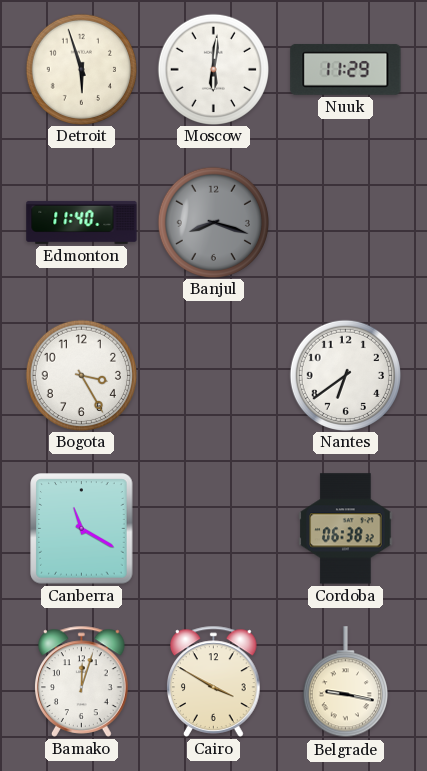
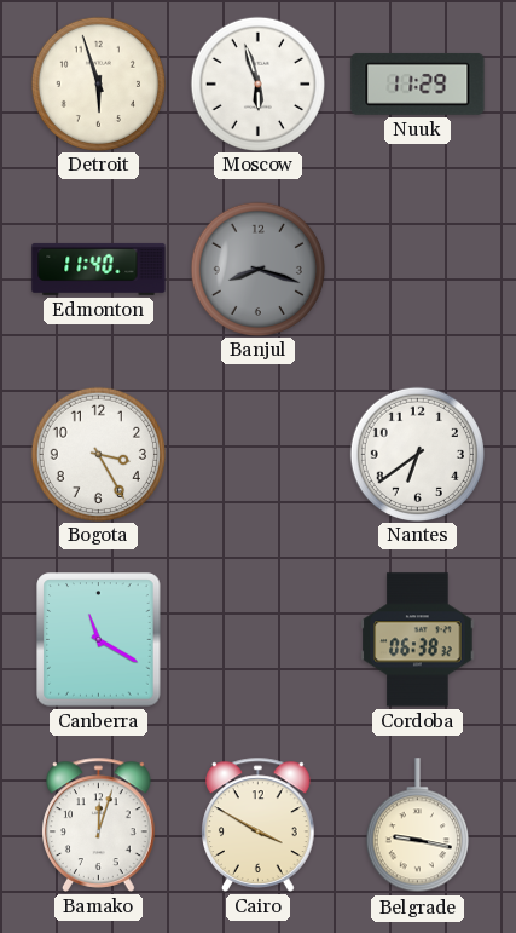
Moscow: 6:01 -> 5:57 (257, 83)
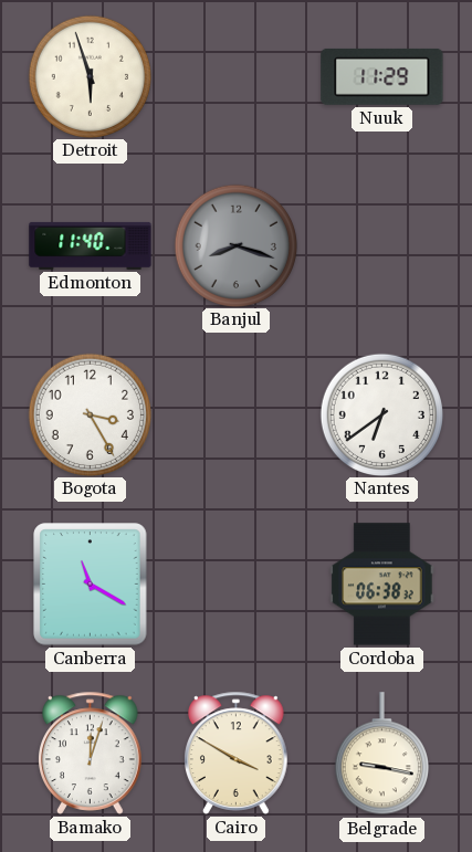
Moscow: 5:57 -> none (257, 83)
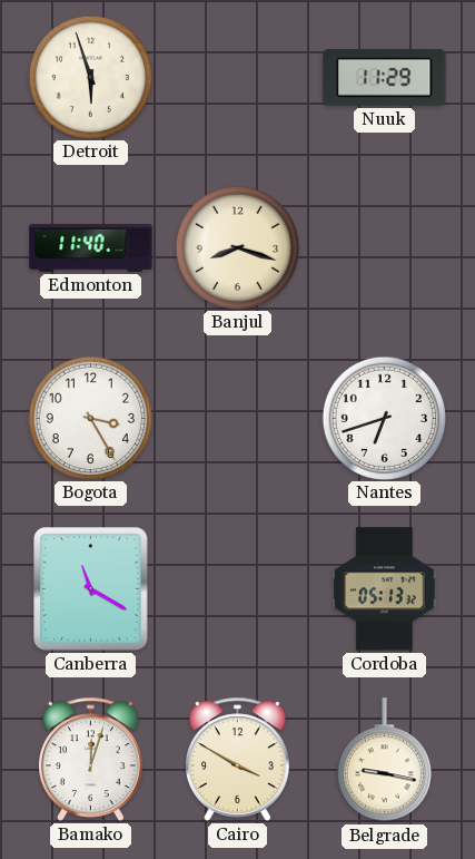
Banjul dial: grey -> cream (237, 247)
Nantes: 6:39 -> 6:42 (384, 418)
Cordoba: 06:38 -> 05:13 (385, 589)
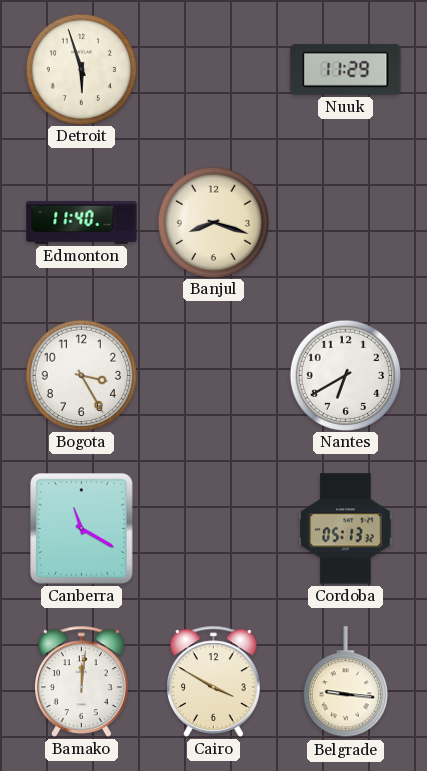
Nantes: 6:42 -> 6:40 (345, 375)
Bamako: 12:03 -> 12:01 (82, 681)
Belgrade: 9:17 -> 9:16 (345, 682)
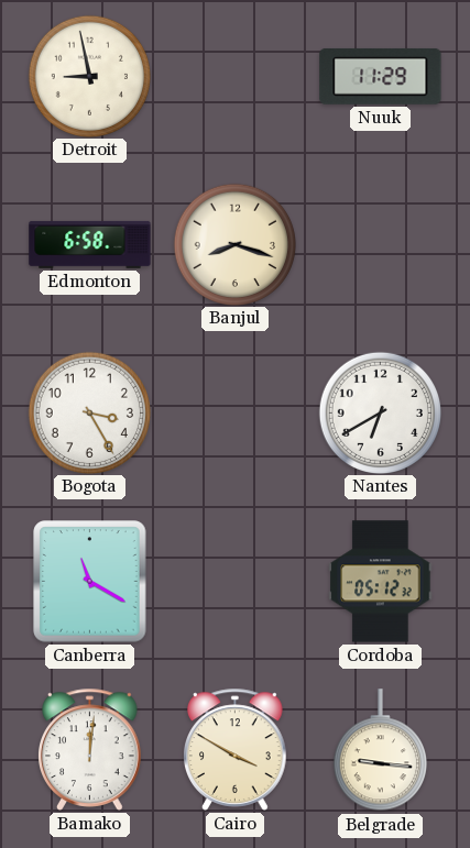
Detroit: 5:57 -> 8:58 (89, 76)
Edmonton: 11:40 -> 6:58 (90, 244)
Cordoba: 05:13 -> 05:12 (381, 582)
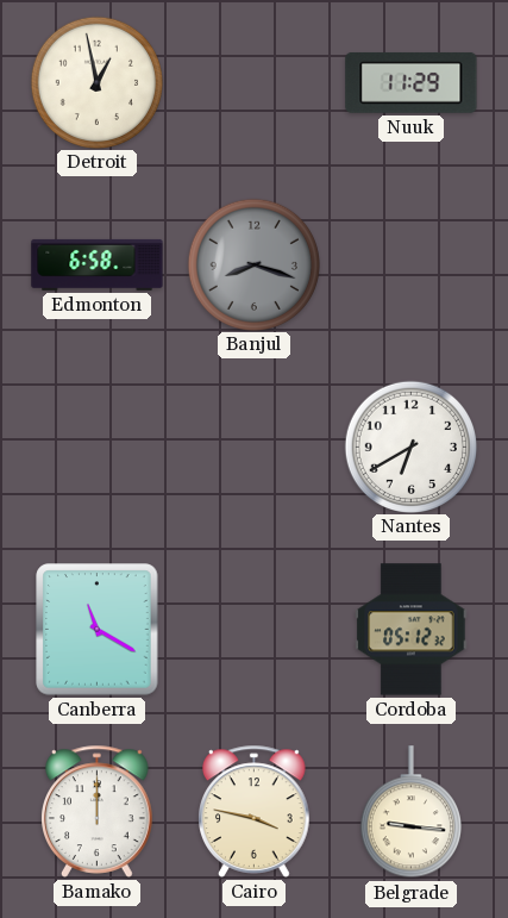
Detroit: 8:58 -> 12:58 (96, 82)
Banjul dial: cream -> grey (253, 264)
Bogota: 3:25 -> none (89, 412)
Bamako: 12:01 -> 12:00 (98, 811)
Cairo: 3:50 -> 3:47 (255, 811)
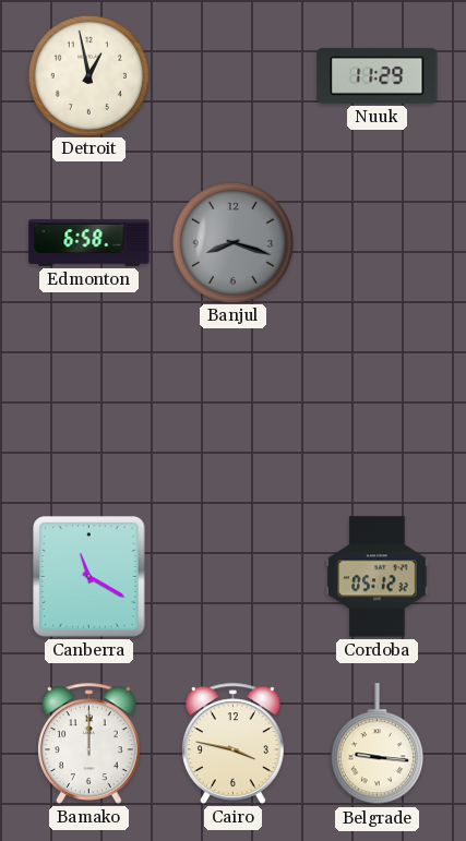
Nantes: 6:40 -> none (410, 446)
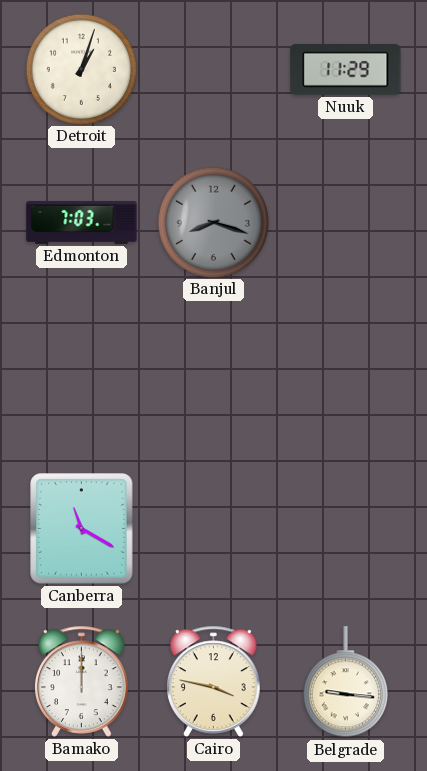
Detroit: 12:58 -> 1:03 (81, 69)
Edmonton: 6:58 -> 7:03 (82, 222)
Cordoba: 05:12 -> none (378, 577)
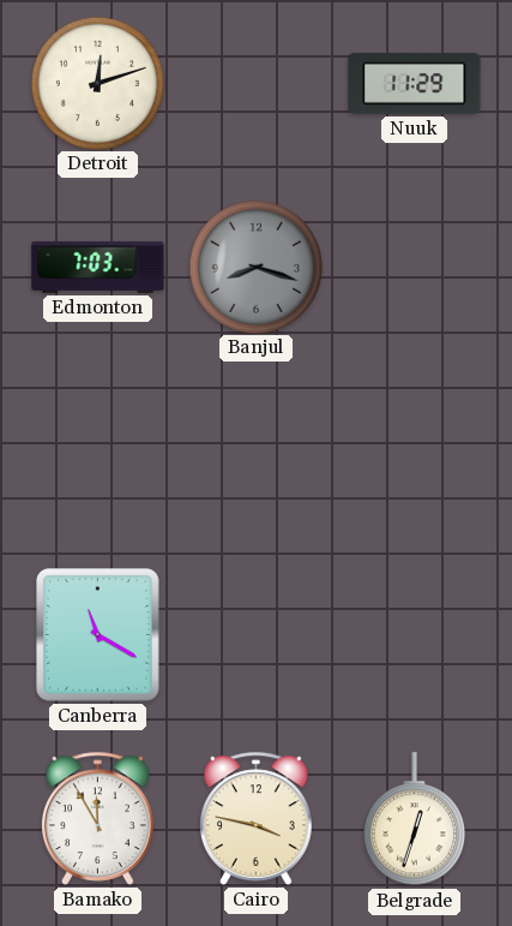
Detroit: 1:03 -> 12:12 (97, 83)
Bamako: 12:00 -> 11:55 (98, 818)
Belgrade: 9:16 -> 12:33 (414, 819)
